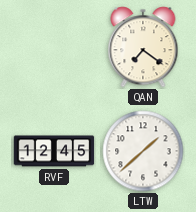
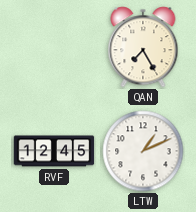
QAN: 7:21 -> 7:25 (143, 47)
LTW: 1:38 -> 1:11 (143, 151)
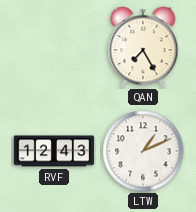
RVF: 12:45 -> 12:43 (54, 151)
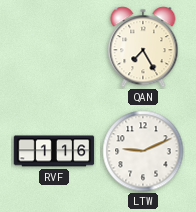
RVF: 12:43 -> 1:16 (54, 151)
LTW: 1:11 -> 9:11 (143, 151)
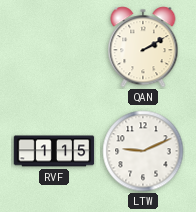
QAN: 7:25 -> 2:10 (143, 47)
RVF: 1:16 -> 1:15 (54, 151)
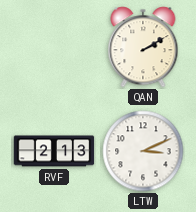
RVF: 1:15 -> 2:13 (54, 151)
LTW: 9:11 -> 3:11 (143, 151)
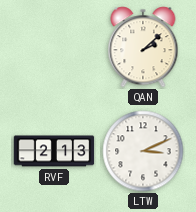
QAN: 2:10 -> 2:08 (143, 47)
